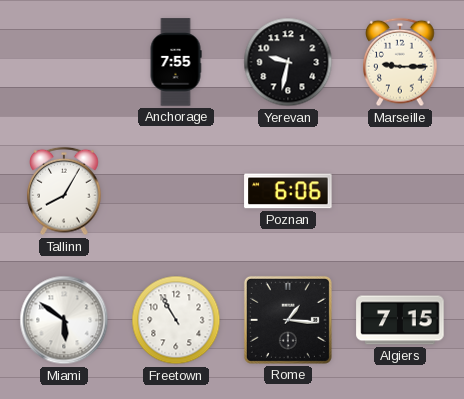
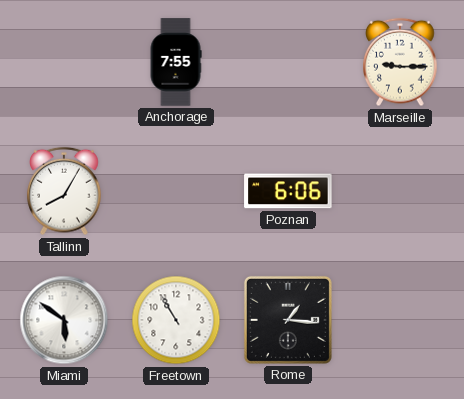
Yerevan: 9:32 -> none (288, 62)
Algiers: 7:15 -> none (400, 320)
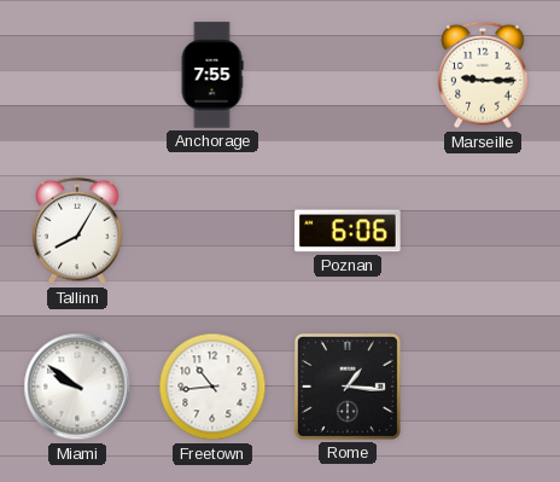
Miami: 5:51 -> 9:51 (77, 387)
Freetown: 10:55 -> 10:44 (212, 387)
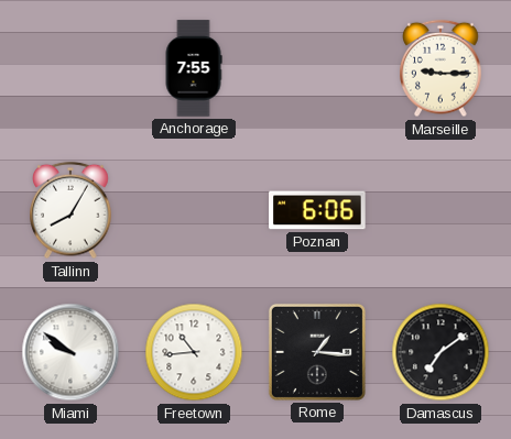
Damascus: none -> 7:09 (441, 352)
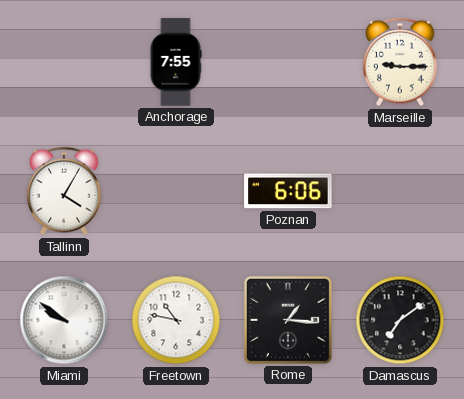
Tallinn: 8:05 -> 4:05 (64, 191)
Freetown: 10:44 -> 10:47 (176, 320)
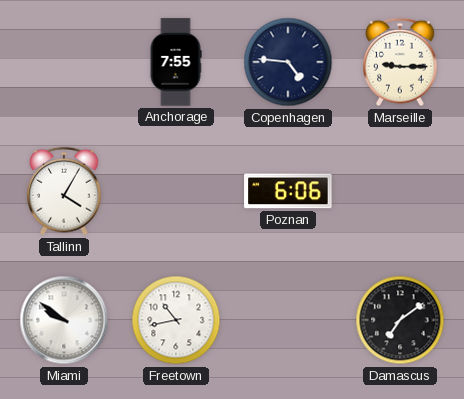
Copenhagen: none -> 4:46 (288, 62)
Freetown: 10:47 -> 10:43 (176, 320)
Rome: 1:16 -> none (288, 320)
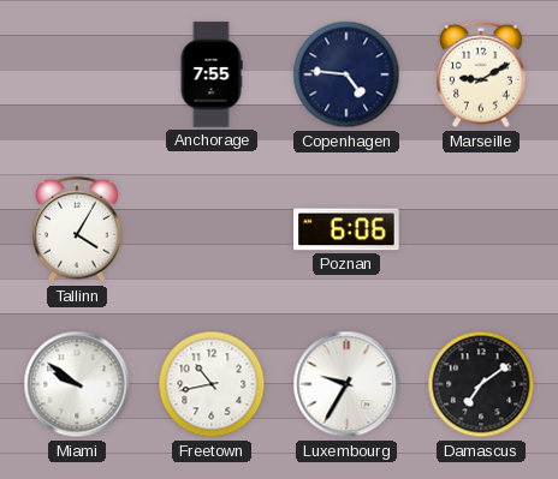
Marseille: 9:15 -> 9:10 (481, 74)
Luxembourg: none -> 9:35 (346, 384)
